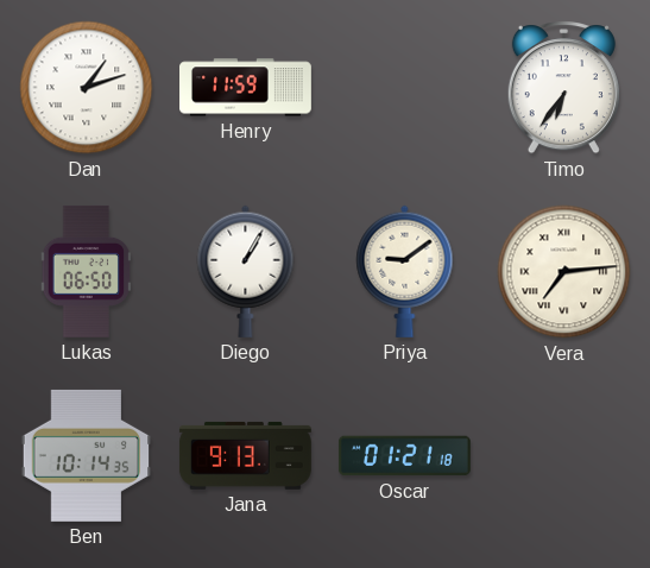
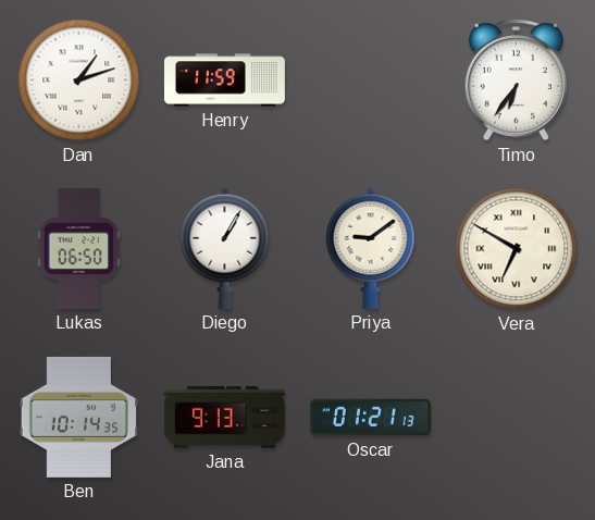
Vera: 7:14 -> 6:50 (517, 249)
Oscar: 01:21:18 -> 01:21:13 (370, 418)
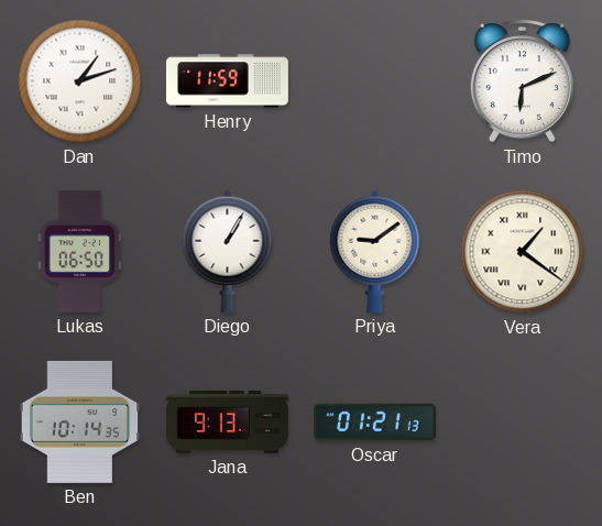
Timo: 6:36 -> 6:11 (522, 81)
Vera: 6:50 -> 1:21 (523, 252)
